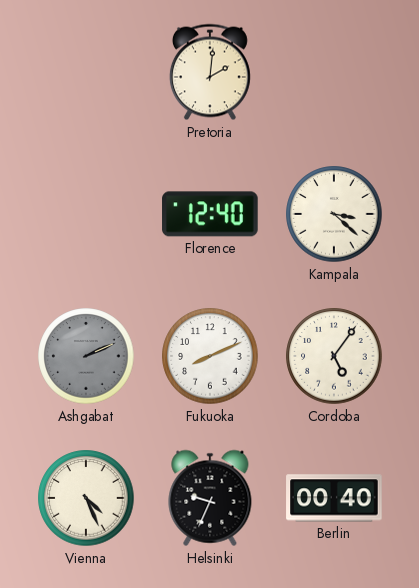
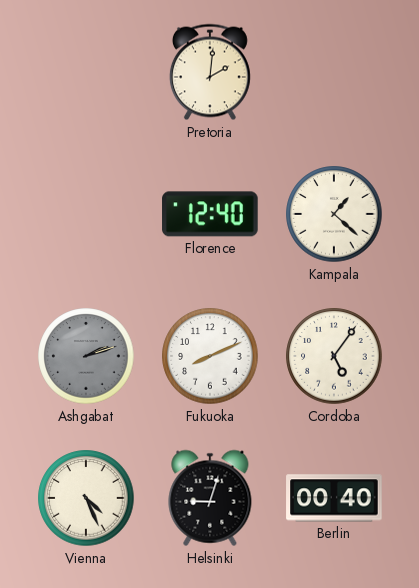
Kampala: 3:22 -> 1:22 (334, 214)
Ashgabat: 2:11 -> 2:12 (86, 356)
Helsinki: 9:34 -> 9:03 (210, 498)
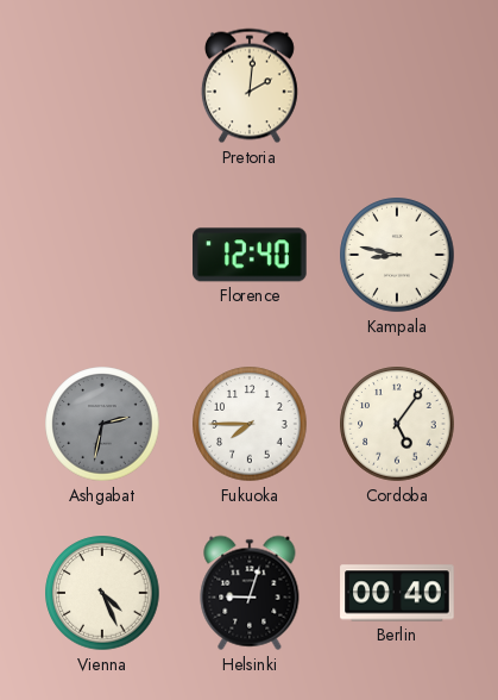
Kampala: 1:22 -> 8:47 (397, 255)
Ashgabat: 2:12 -> 2:32 (102, 424)
Fukuoka: 8:11 -> 7:45 (250, 424)
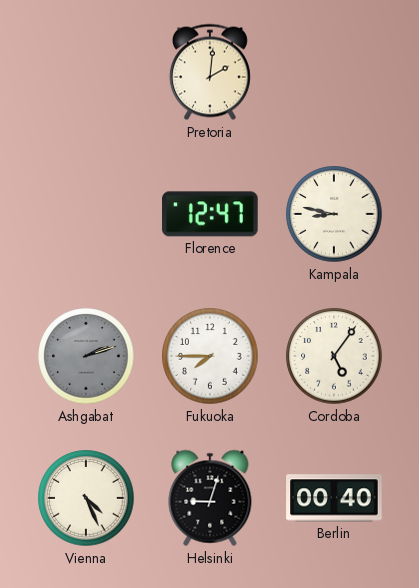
Florence: 12:40 -> 12:47 (210, 214)
Ashgabat: 2:32 -> 2:12 (86, 356)
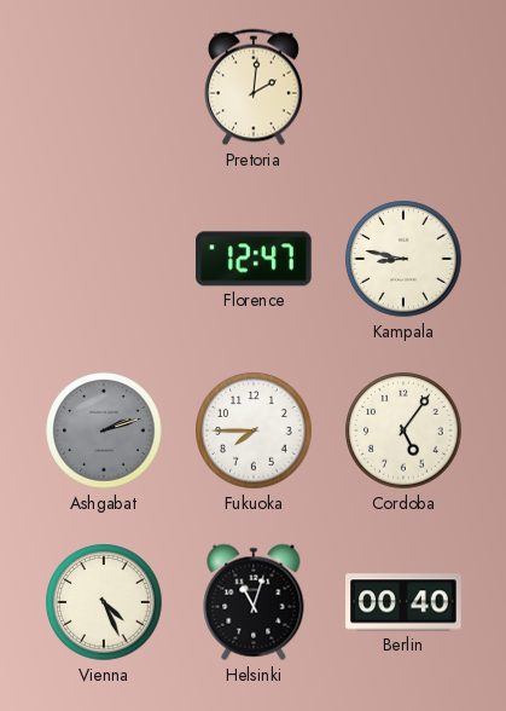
Helsinki: 9:03 -> 11:03 (254, 602)
